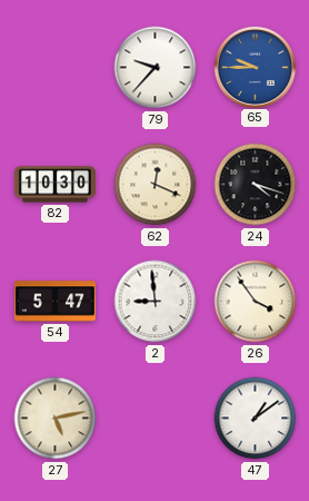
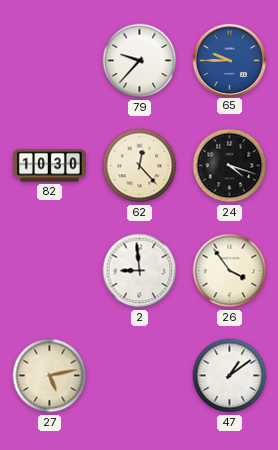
62: 12:19 -> 12:23 (140, 166)
54: 5:47 -> none (54, 302)
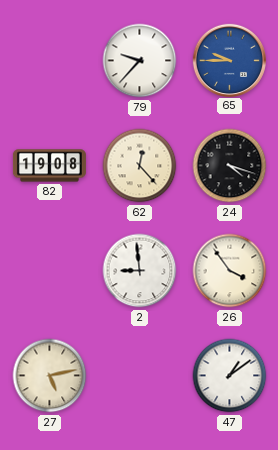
82: 10:30 -> 19:08 (49, 166)
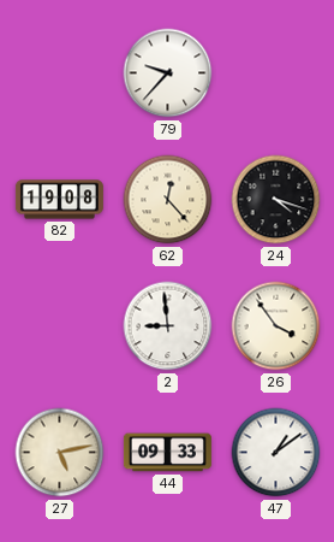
65: 9:45 -> none (229, 60)
44: none -> 09:33 (167, 453)
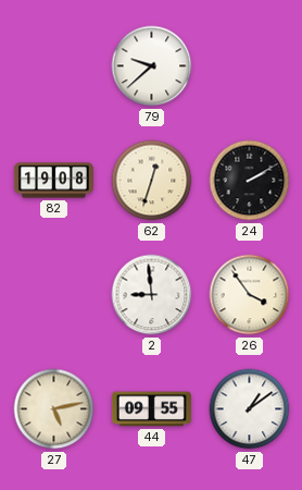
79: 9:37 -> 9:38 (152, 66)
62: 12:23 -> 12:33 (152, 181)
24: 4:18 -> 2:10 (250, 181)
44: 09:33 -> 09:55 (151, 409)
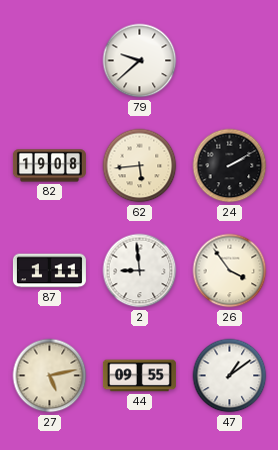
62: 12:33 -> 5:44 (140, 166)
87: none -> 1:11 (49, 271)
